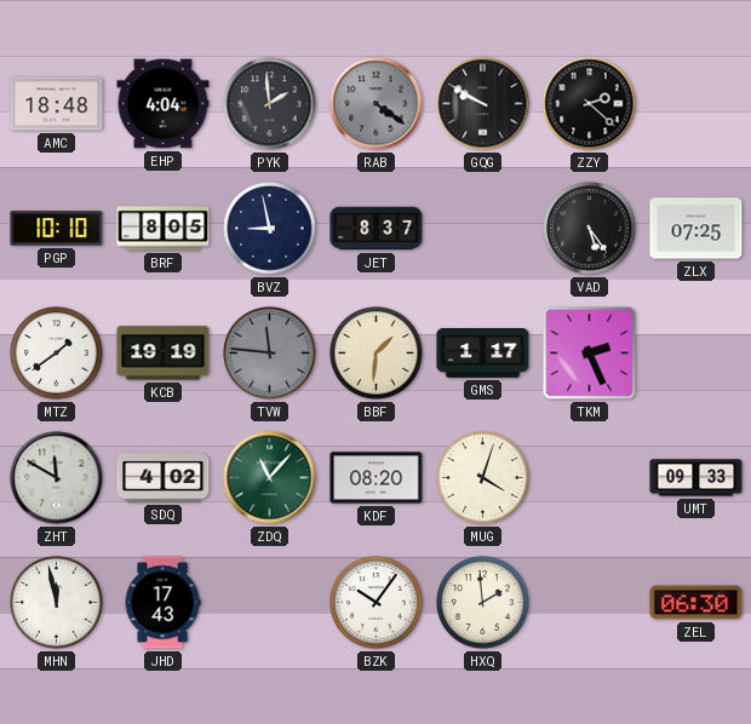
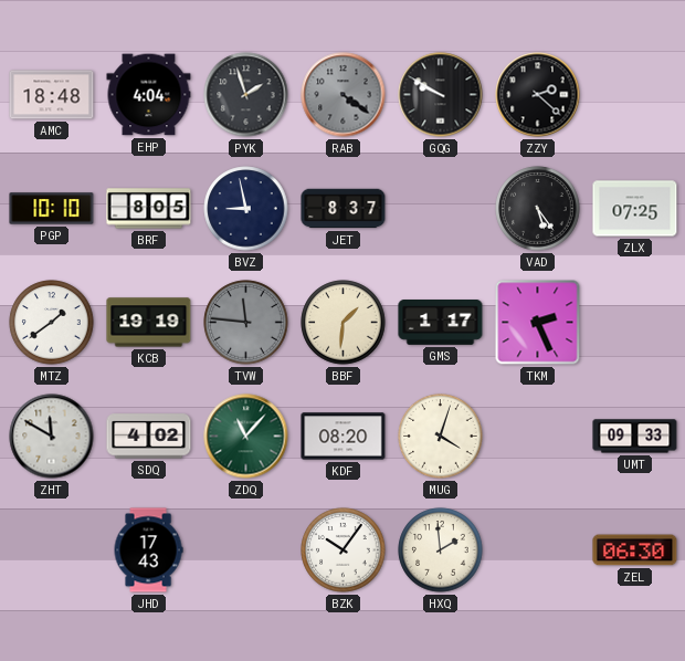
PYK: 1:59 -> 1:57 (246, 95)
MHN: 11:58 -> none (57, 603)
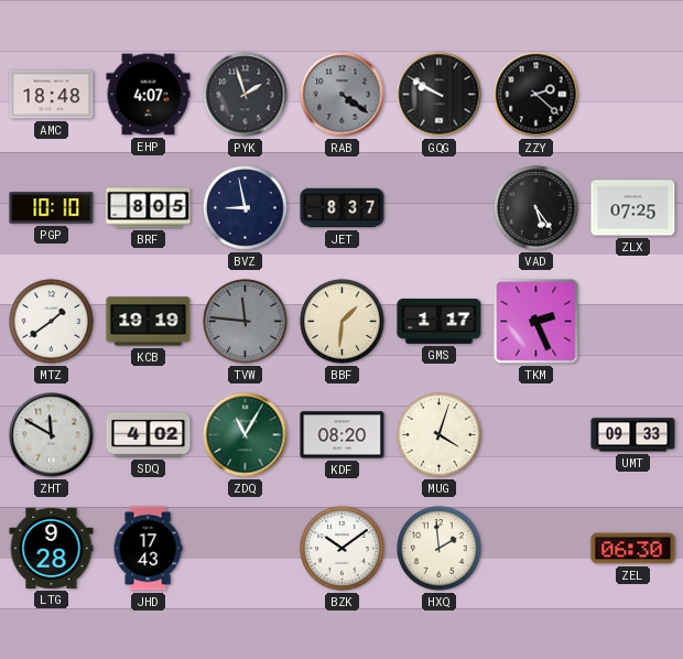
EHP: 4:04 -> 4:07 (149, 95)
ZDQ: 11:07 -> 11:05 (246, 435)
LTG: none -> 9:28 (52, 548)
BZK: 10:06 -> 10:09 (343, 549)
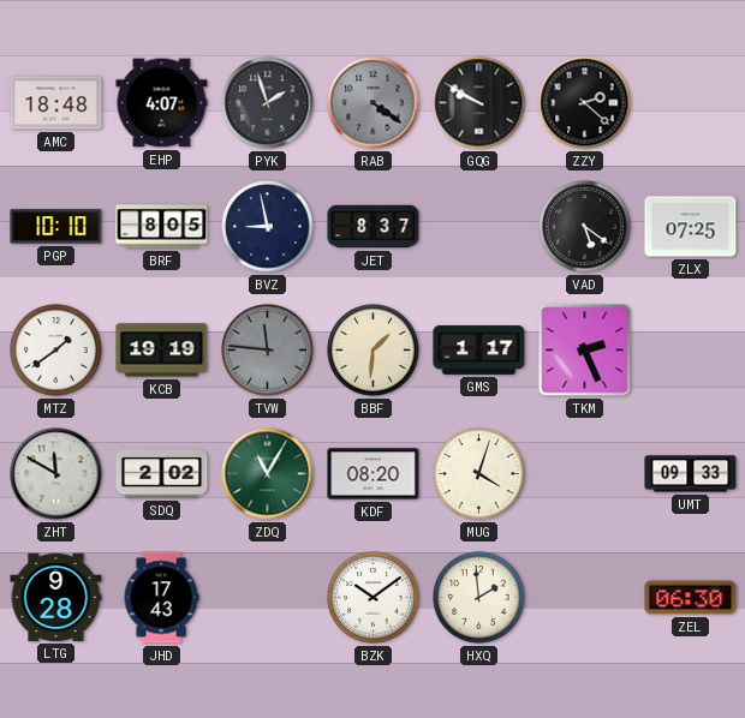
VAD: 5:24 -> 5:21 (585, 227)
SDQ: 4:02 -> 2:02 (162, 474)
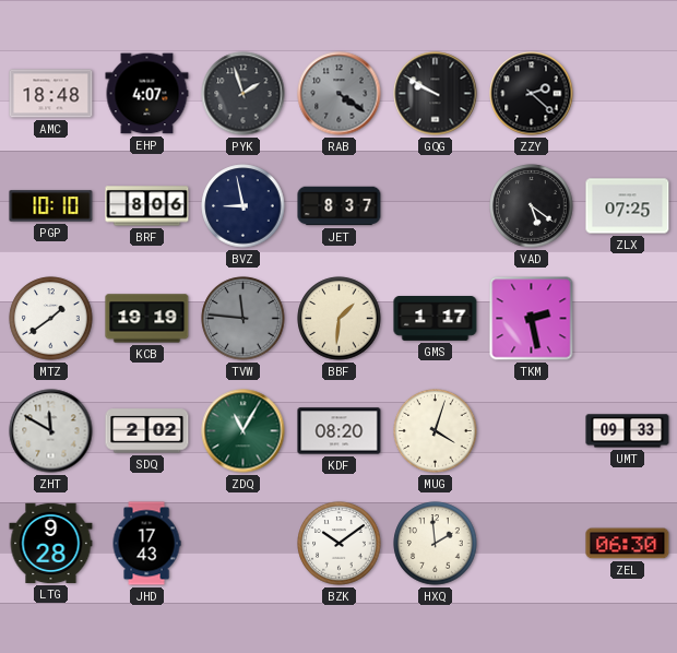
BRF: 8:05 -> 8:06 (147, 206)
TKM: 2:26 -> 2:28 (532, 319)
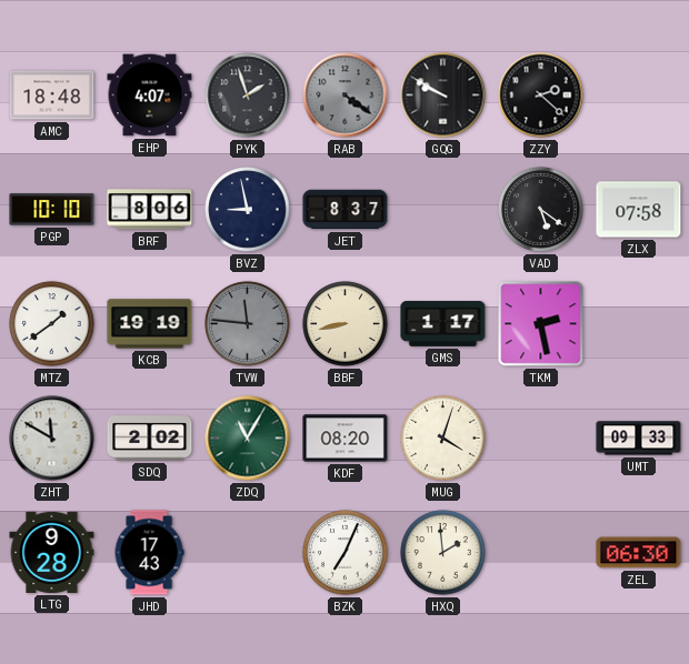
ZLX: 07:25 -> 07:58 (639, 210)
BBF: 1:31 -> 8:43 (346, 324)
BZK: 10:09 -> 7:04 (346, 553)
